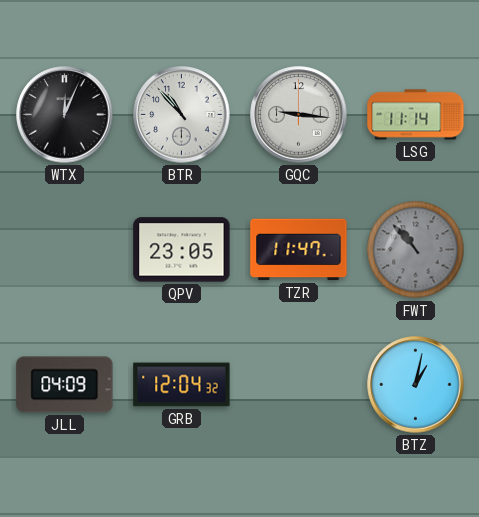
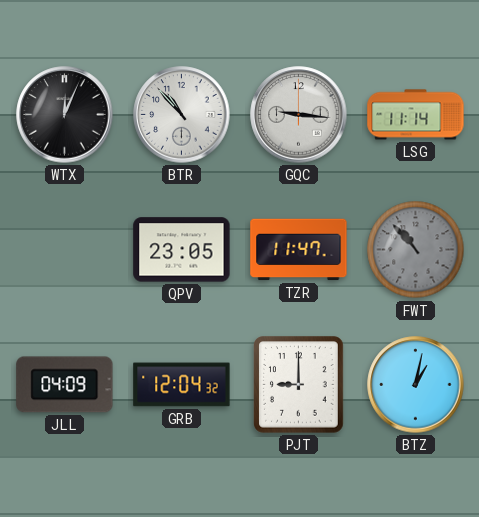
PJT: none -> 9:00 (299, 385)
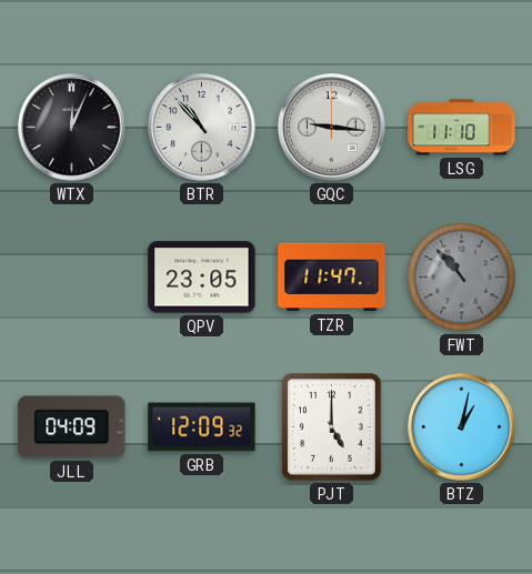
LSG: 11:14 -> 11:10 (462, 128)
GRB: 12:04 -> 12:09 (202, 427)
PJT: 9:00 -> 5:00 (332, 427)
